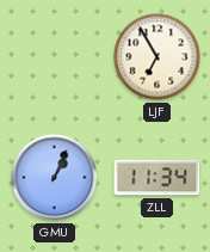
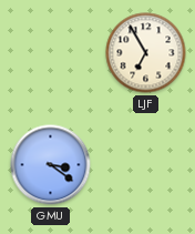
GMU: 1:04 -> 3:21 (51, 165)
ZLL: 11:34 -> none (157, 178)
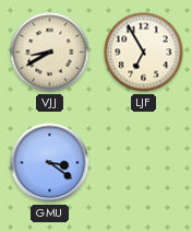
VJJ: none -> 8:40 (50, 53)
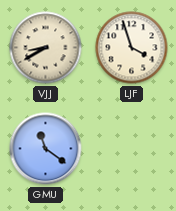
LJF: 6:55 -> 3:57 (132, 48)
GMU: 3:21 -> 11:21 (46, 149)
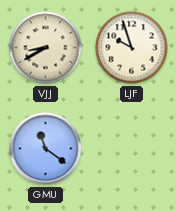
LJF: 3:57 -> 9:57 (132, 48)
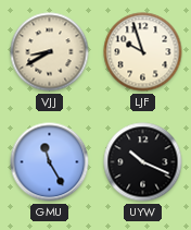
GMU: 11:21 -> 11:25 (50, 162)
UYW: none -> 10:19 (143, 162)
